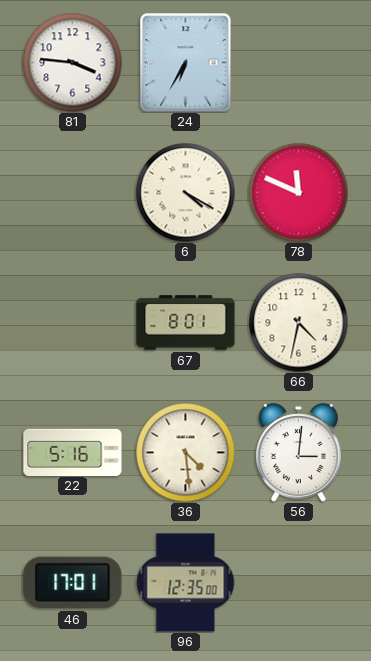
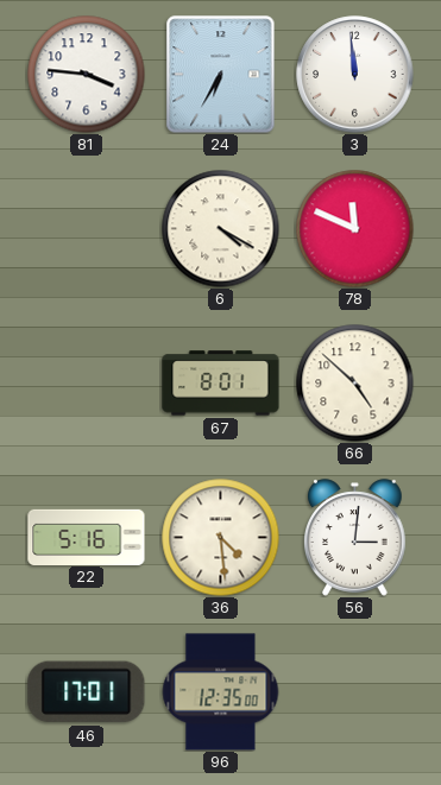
3: none -> 11:59 (355, 75)
66: 4:32 -> 4:52 (355, 384)
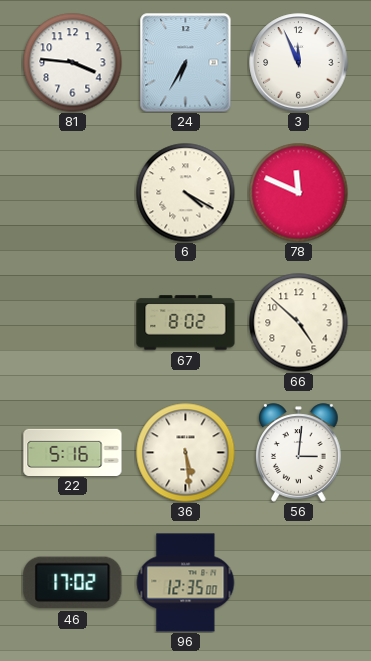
3: 11:59 -> 11:56 (299, 63)
67: 8:01 -> 8:02 (186, 323)
36: 4:29 -> 5:29 (186, 453)
46: 17:01 -> 17:02 (73, 583)
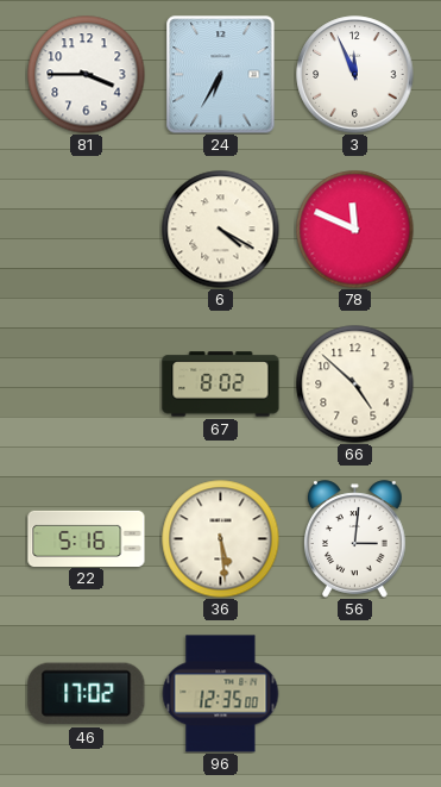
81: 3:46 -> 3:45 (87, 75)
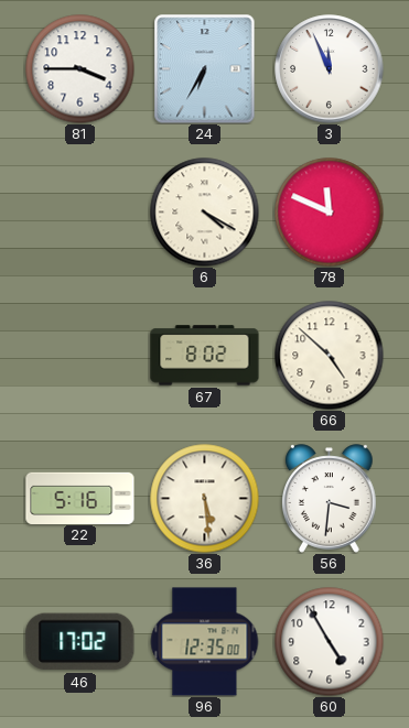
56: 3:01 -> 3:31 (330, 499)
60: none -> 4:55 (330, 642)
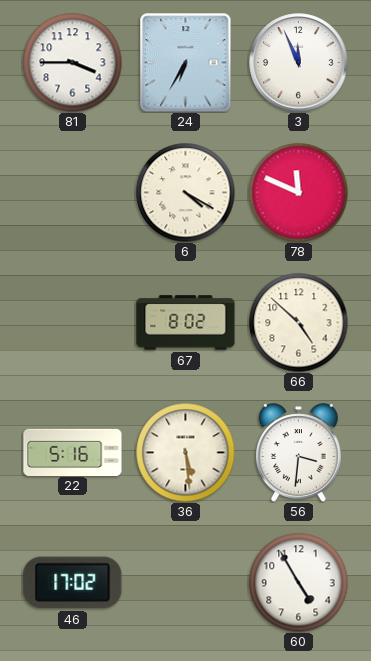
96: 12:35 -> none (204, 642)
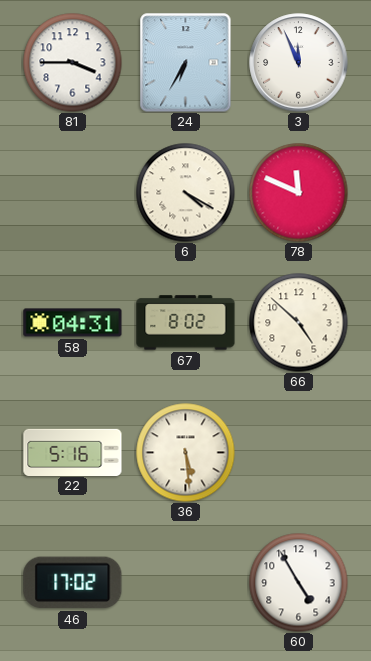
58: none -> 04:31 (73, 323)
56: 3:31 -> none (299, 453)
